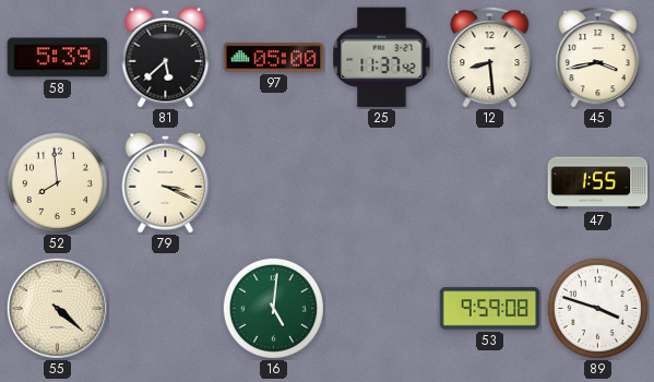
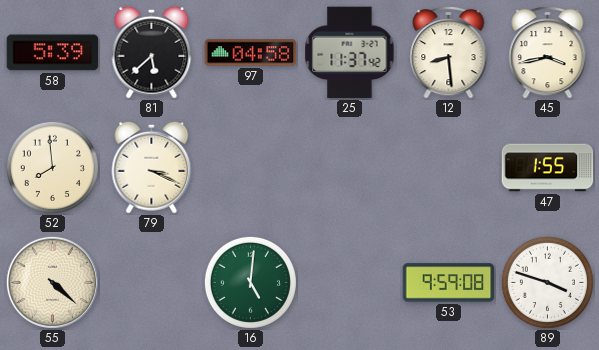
97: 05:00 -> 04:58 (251, 53)
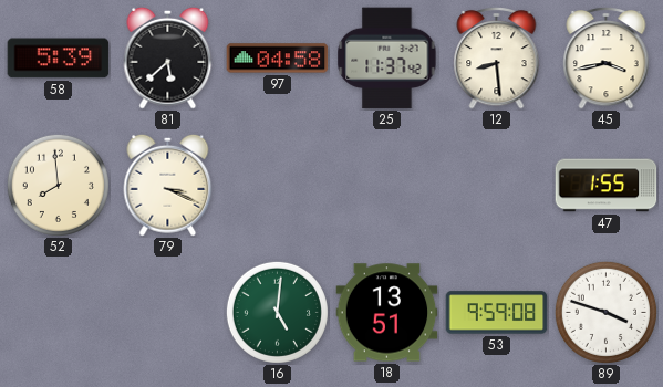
55: 4:22 -> none (52, 282)
18: none -> 13:51 (387, 313)
